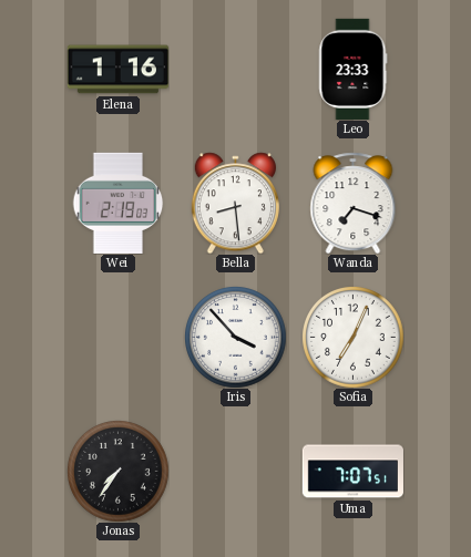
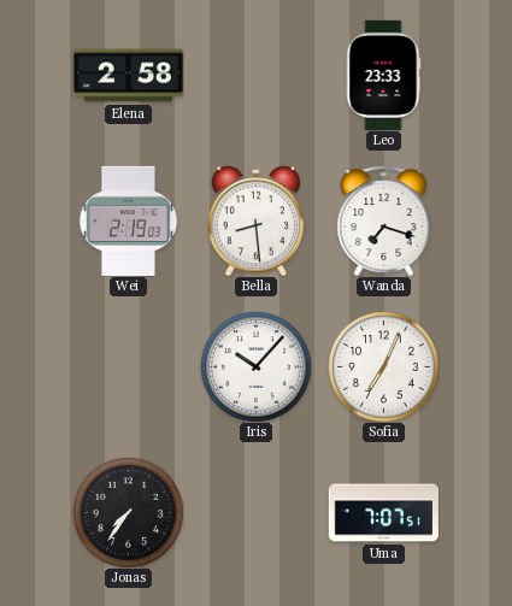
Elena: 1:16 -> 2:58 (128, 76)
Iris: 3:53 -> 10:07 (257, 367)
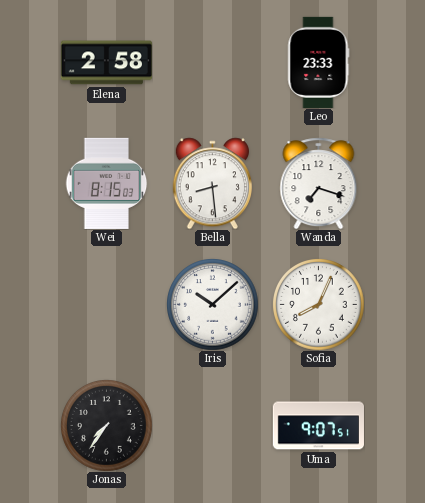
Wei: 2:19 -> 8:15 (107, 183)
Iris: 10:07 -> 10:08 (213, 305)
Sofia: 7:04 -> 8:04 (319, 305)
Uma: 7:07 -> 9:07 (318, 426)
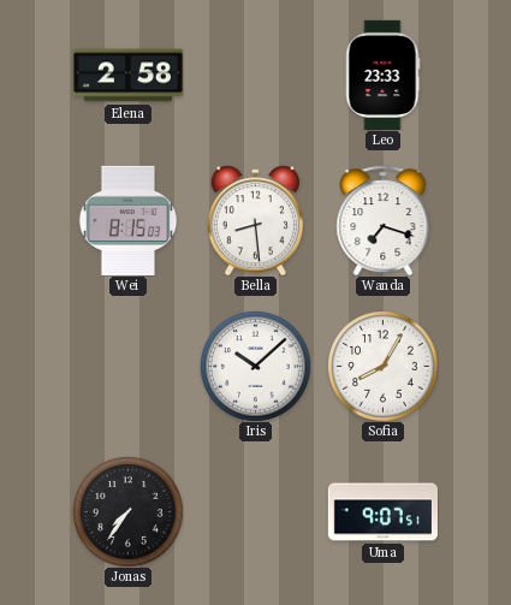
Sofia: 8:04 -> 8:05 (384, 367)
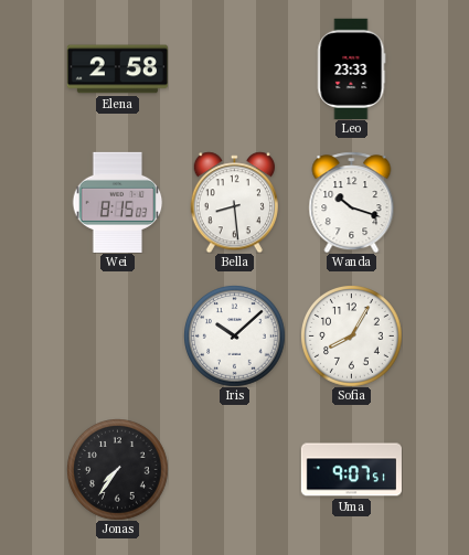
Wanda: 7:18 -> 10:18 (352, 202)
